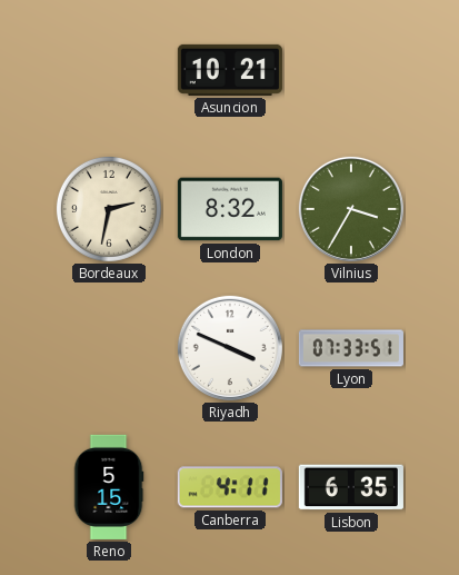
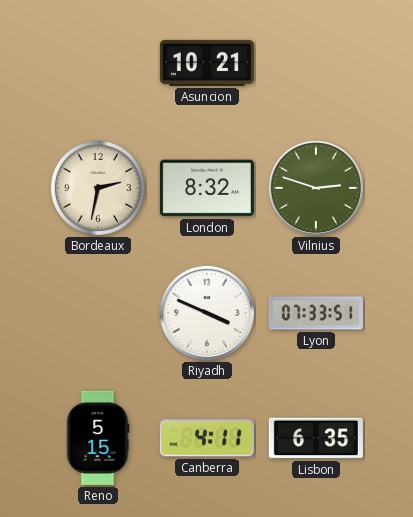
Vilnius: 3:35 -> 2:48 (316, 188)
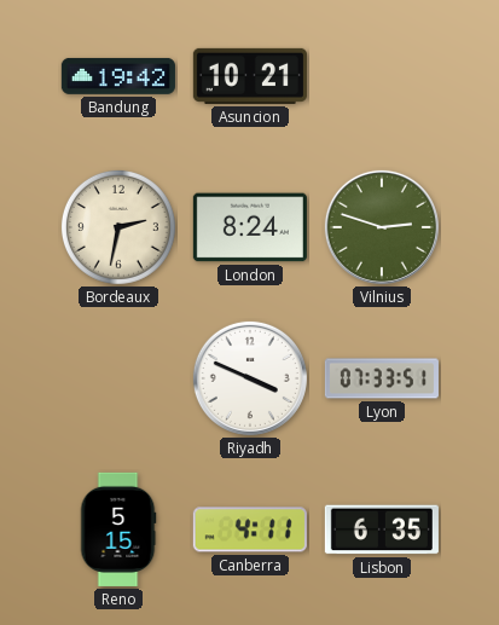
Bandung: none -> 19:42 (118, 76)
London: 8:32 -> 8:24 (250, 227)
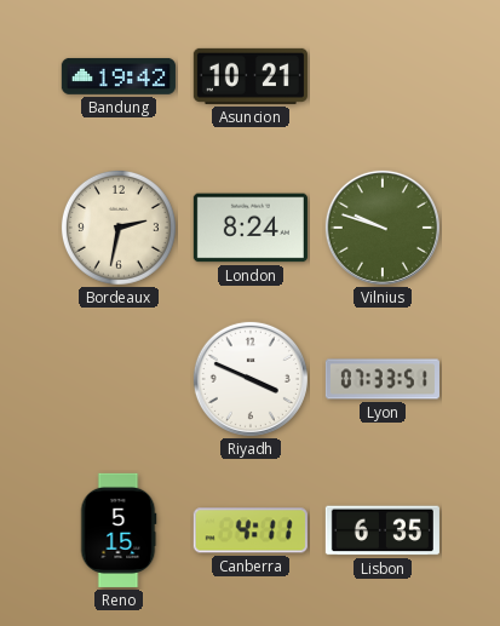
Vilnius: 2:48 -> 9:48 (383, 228)
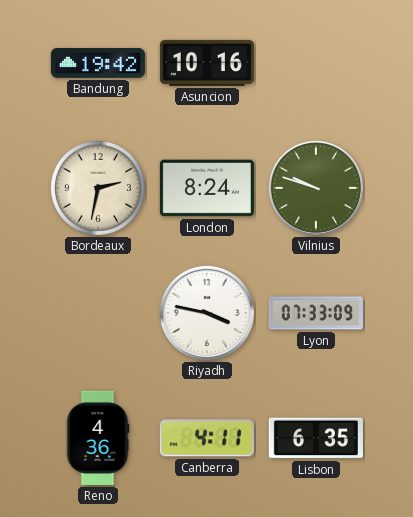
Asuncion: 10:21 -> 10:16 (207, 63)
Riyadh: 3:49 -> 3:47 (207, 313)
Lyon: 07:33:51 -> 07:33:09 (316, 313)
Reno: 5:15 -> 4:36 (98, 438)
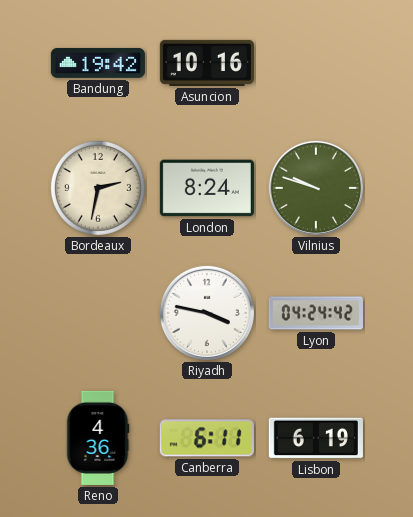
Lyon: 07:33 -> 04:24 (316, 313)
Canberra: 4:11 -> 6:11 (207, 438)
Lisbon: 6:35 -> 6:19 (316, 438)
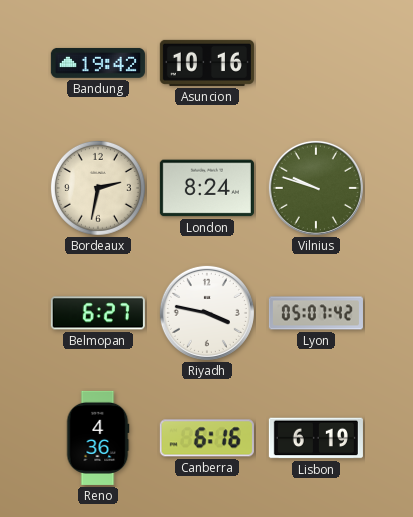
Belmopan: none -> 6:27 (98, 313)
Lyon: 04:24 -> 05:07 (316, 313)
Canberra: 6:11 -> 6:16 (207, 438)
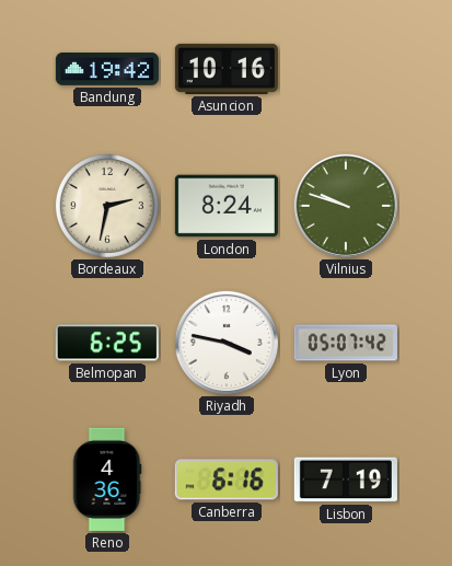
Belmopan: 6:27 -> 6:25 (107, 343)
Lisbon: 6:19 -> 7:19 (346, 480)
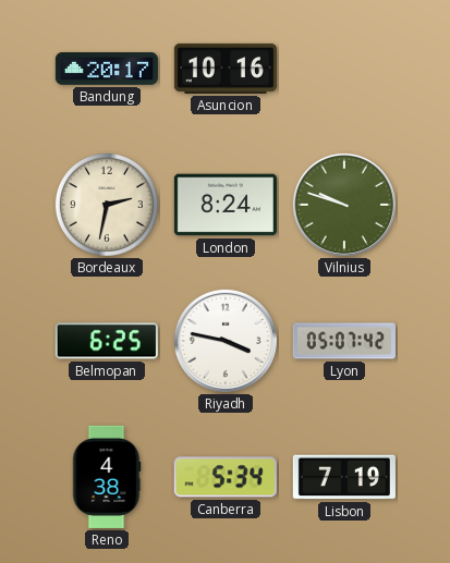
Bandung: 19:42 -> 20:17 (107, 69)
Reno: 4:36 -> 4:38 (107, 477)
Canberra: 6:16 -> 5:34 (226, 477)
